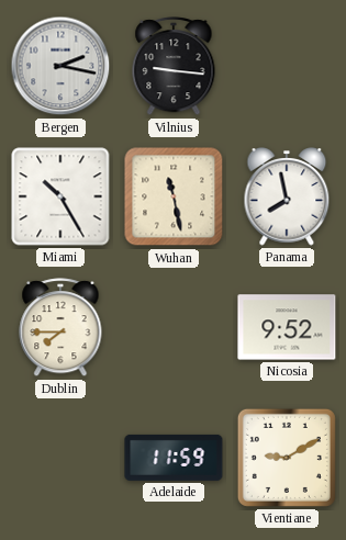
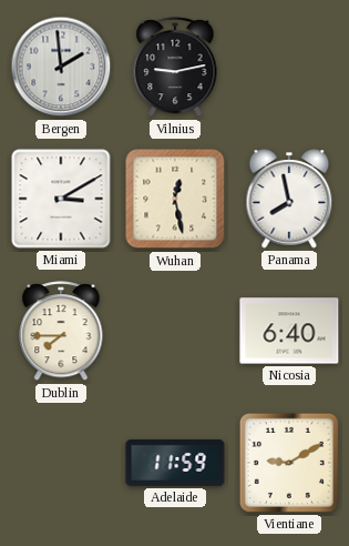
Bergen: 2:17 -> 1:59 (61, 67)
Vilnius: 9:16 -> 9:13 (175, 68)
Miami: 10:25 -> 3:10 (61, 199)
Wuhan: 11:28 -> 12:28 (175, 199)
Nicosia: 9:52 -> 6:40 (289, 331)
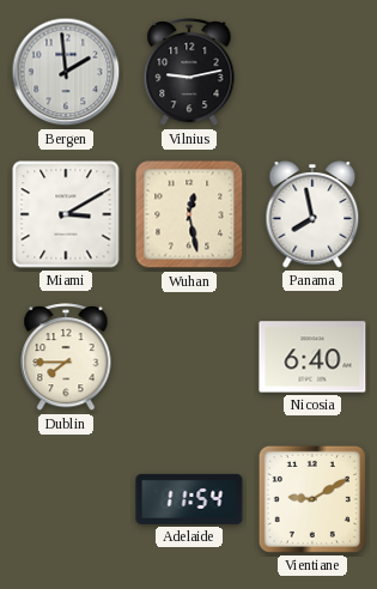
Adelaide: 11:59 -> 11:54 (189, 499)
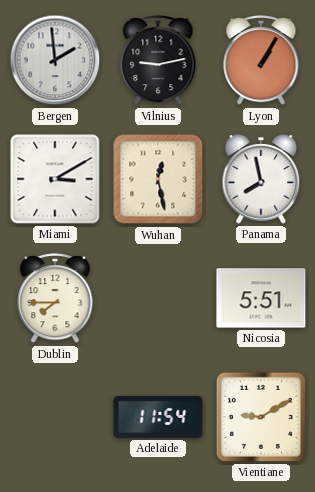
Lyon: none -> 1:05 (261, 61)
Nicosia: 6:40 -> 5:51 (261, 298)
